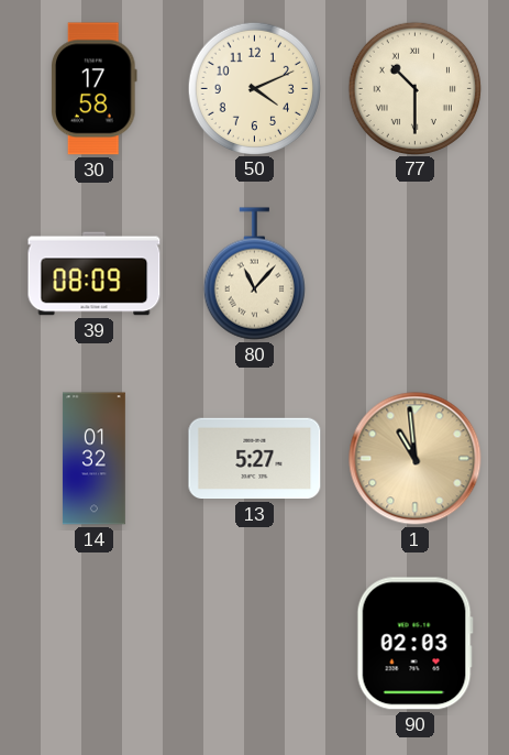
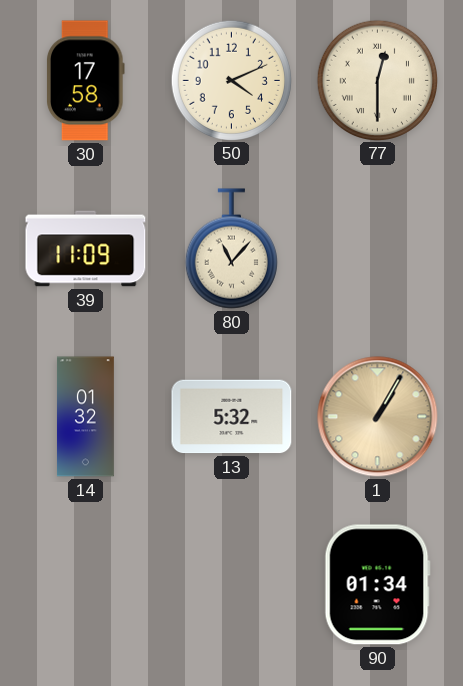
77: 10:30 -> 12:30 (377, 80)
39: 08:09 -> 11:09 (86, 249)
13: 5:27 -> 5:32 (232, 417)
1: 10:59 -> 1:05 (378, 417)
90: 02:03 -> 01:34 (377, 585)
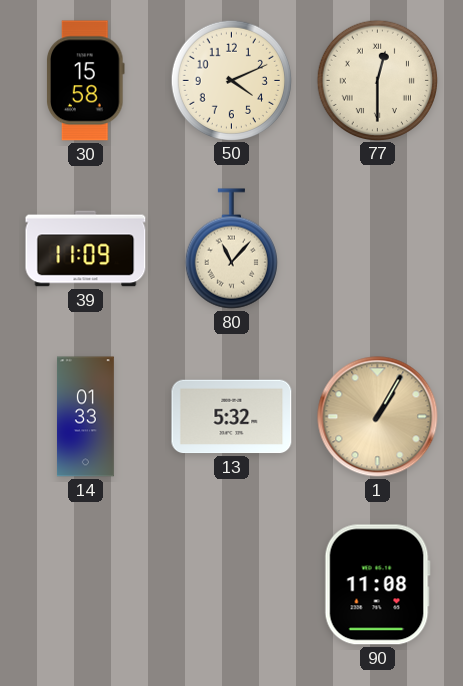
30: 17:58 -> 15:58 (86, 81)
14: 01:32 -> 01:33 (85, 417)
90: 01:34 -> 11:08 (377, 585)
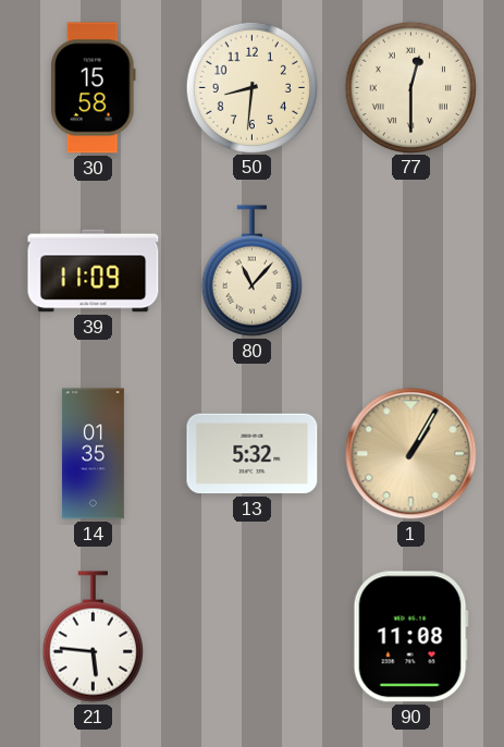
50: 4:11 -> 8:31 (251, 87)
14: 01:33 -> 01:35 (93, 454)
21: none -> 5:46 (93, 637)
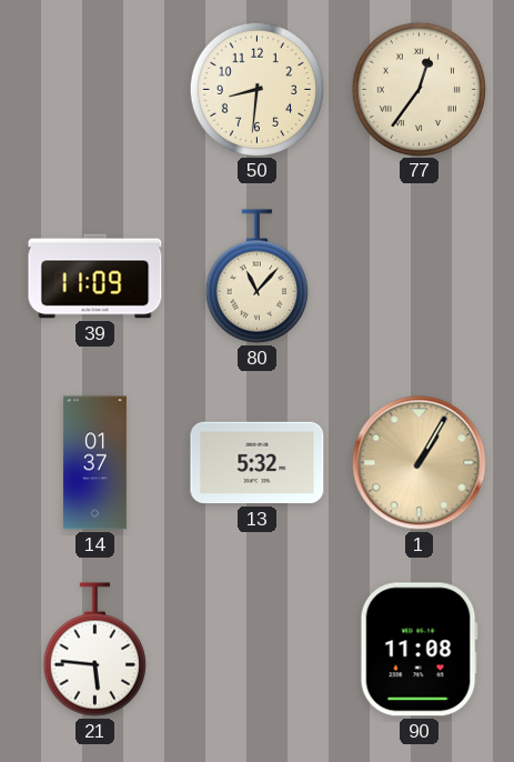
30: 15:58 -> none (94, 88)
77: 12:30 -> 12:36 (419, 89)
14: 01:35 -> 01:37 (94, 463)
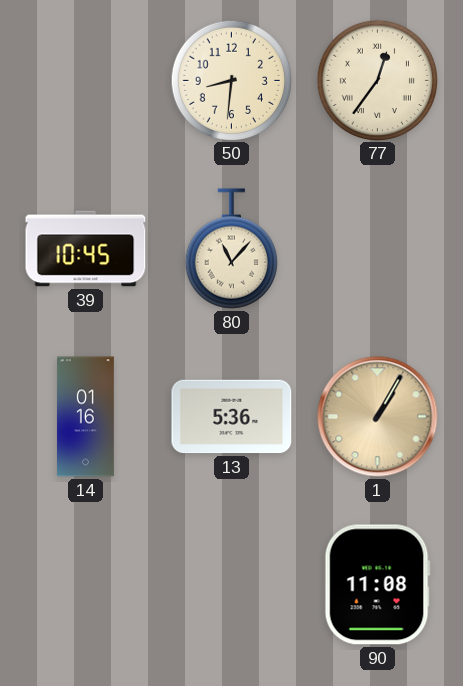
39: 11:09 -> 10:45 (86, 249)
14: 01:37 -> 01:16 (85, 417)
13: 5:32 -> 5:36 (232, 417)
21: 5:46 -> none (94, 650)
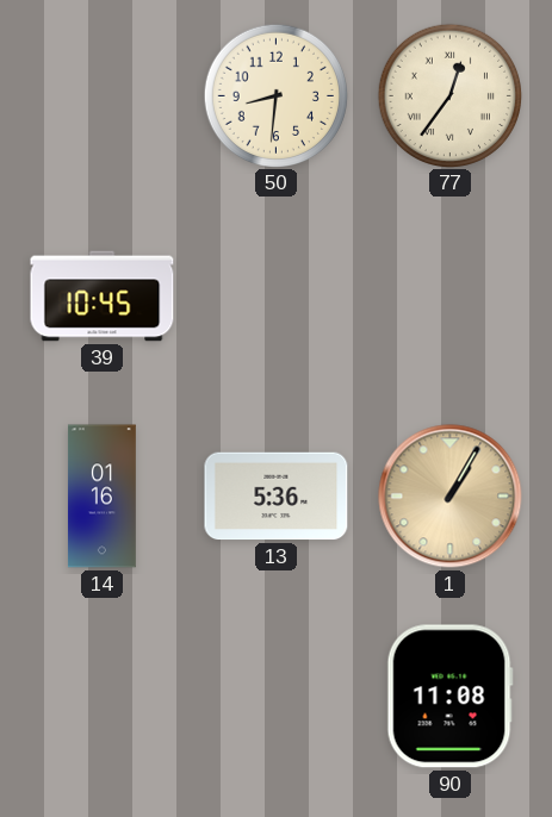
80: 11:07 -> none (231, 249)
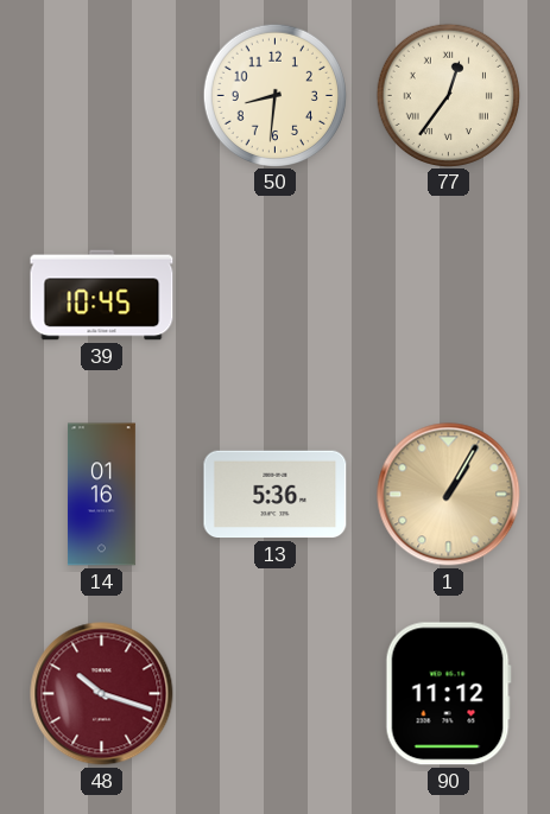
48: none -> 10:18 (102, 694)
90: 11:08 -> 11:12 (448, 694)
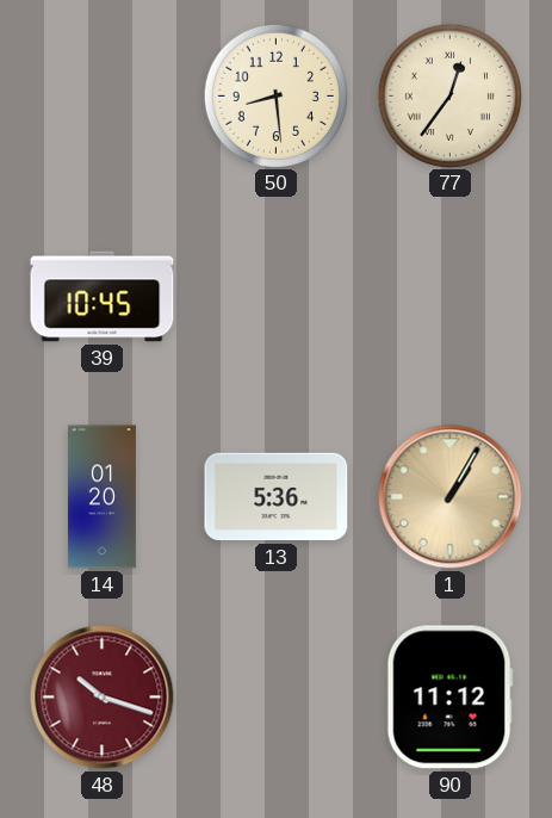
50: 8:31 -> 8:29 (275, 95)
14: 01:16 -> 01:20 (101, 497)
